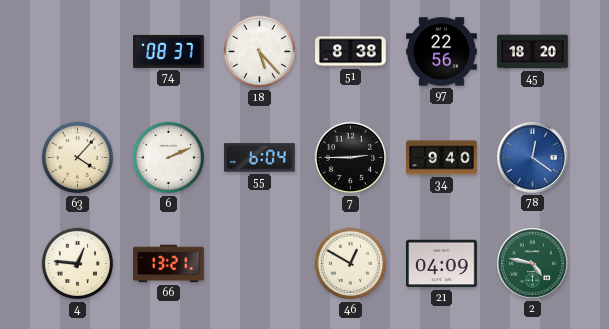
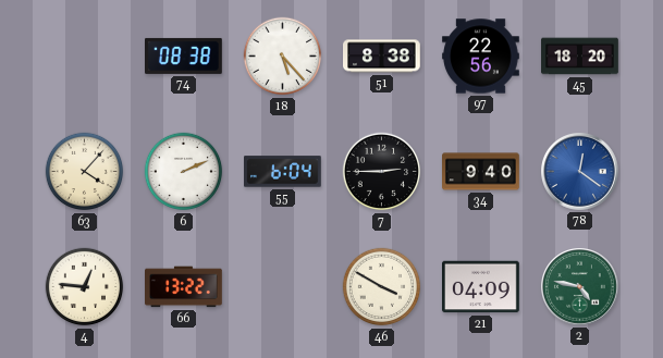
74: 08:37 -> 08:38 (184, 55)
66: 13:21 -> 13:22 (184, 287)
46: 12:50 -> 3:50 (382, 287)
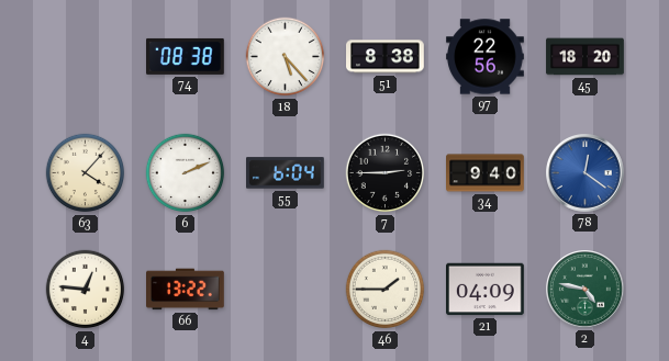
46: 3:50 -> 1:45 (386, 290)
